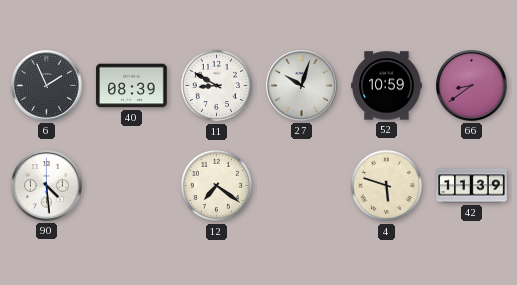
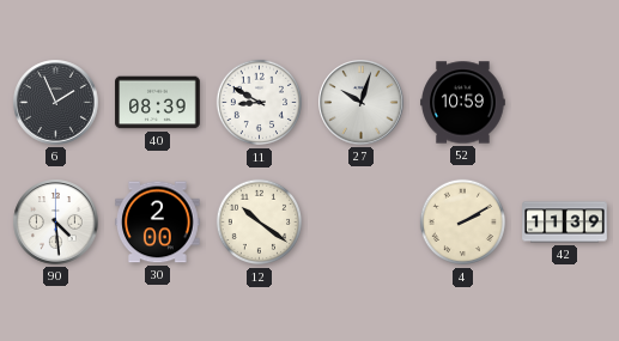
66: 8:39 -> none (472, 86)
30: none -> 2:00 (158, 223)
12: 7:21 -> 10:21 (260, 223)
4: 5:48 -> 2:10 (463, 223)
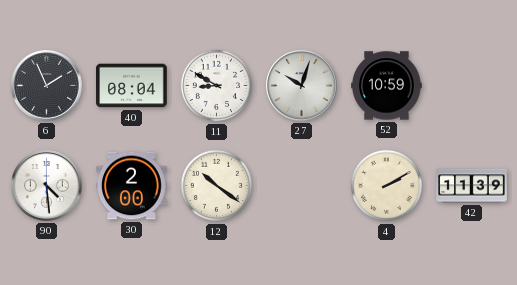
40: 08:39 -> 08:04 (132, 86)
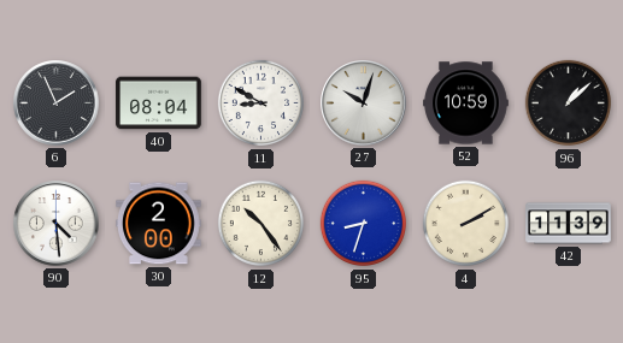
96: none -> 1:08 (569, 104)
12: 10:21 -> 10:24 (261, 224)
95: none -> 8:33 (364, 224)
